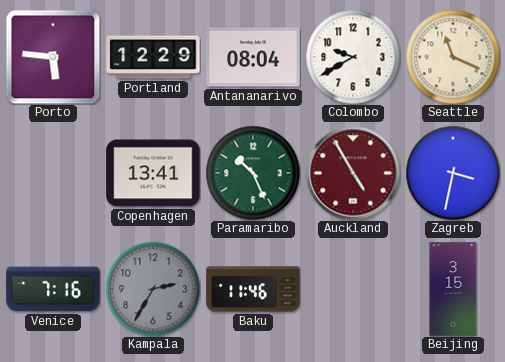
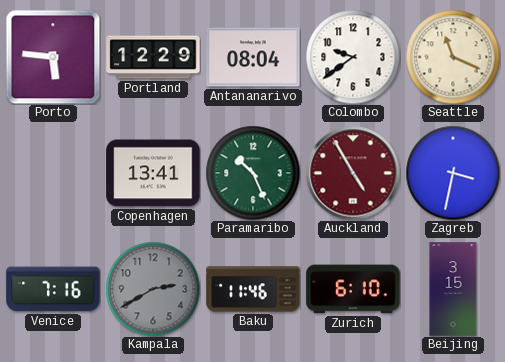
Colombo: 9:40 -> 9:39 (353, 57)
Kampala: 2:35 -> 2:40 (153, 289)
Zurich: none -> 6:10 (353, 289)
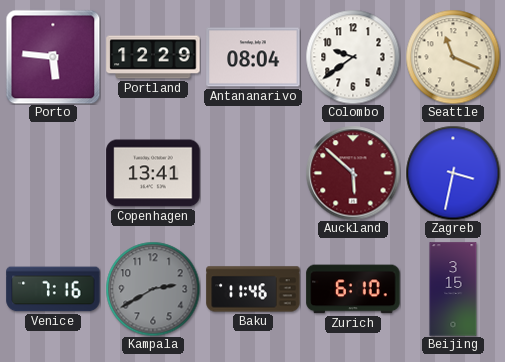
Paramaribo: 10:26 -> none (253, 173)
Auckland: 4:55 -> 5:52 (353, 173)
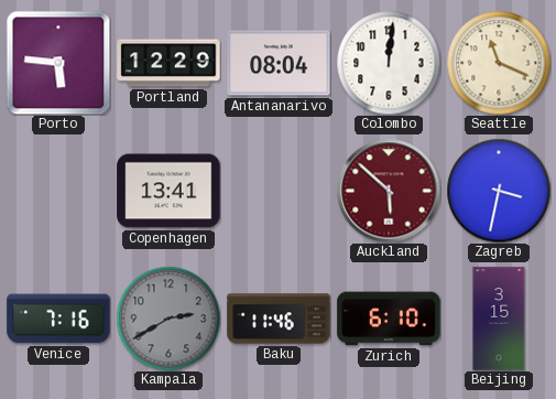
Colombo: 9:39 -> 12:01 (389, 63)
